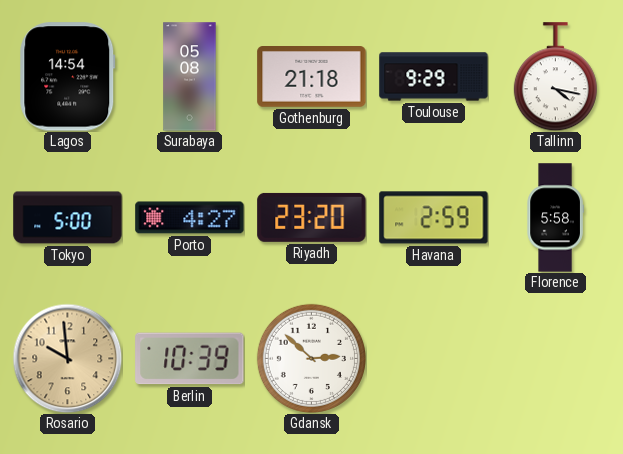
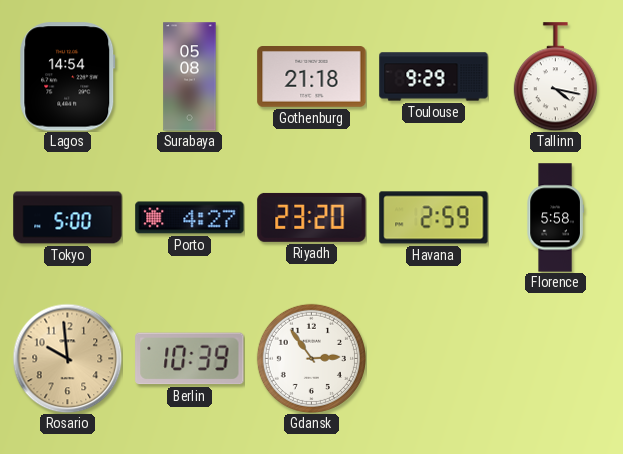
Gdansk: 2:52 -> 2:54 (311, 358)
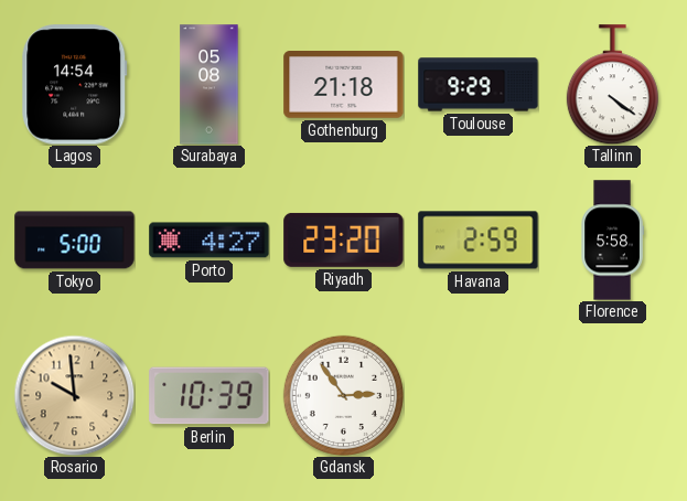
Tallinn: 4:17 -> 4:21 (612, 85)
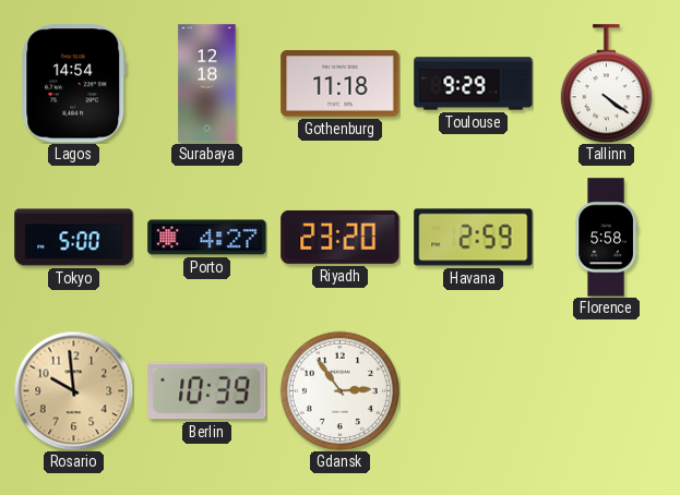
Surabaya: 05:08 -> 12:18 (207, 84)
Gothenburg: 21:18 -> 11:18 (341, 84)
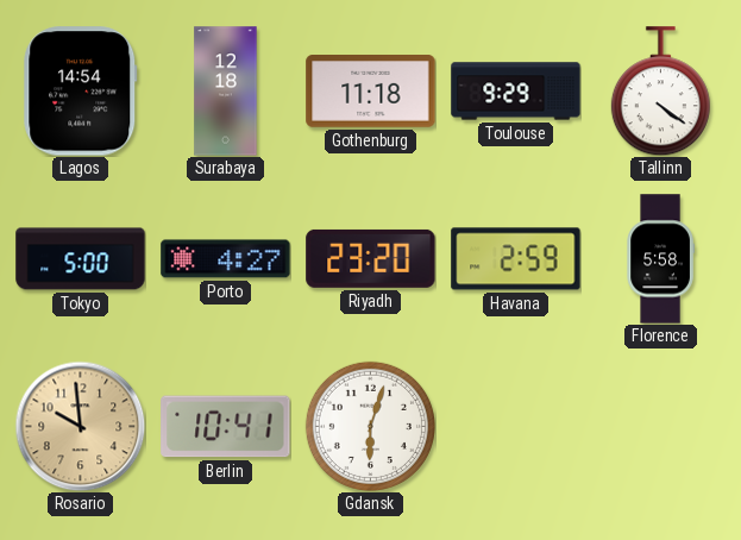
Berlin: 10:39 -> 10:41 (226, 427)
Gdansk: 2:54 -> 6:03 (370, 426)
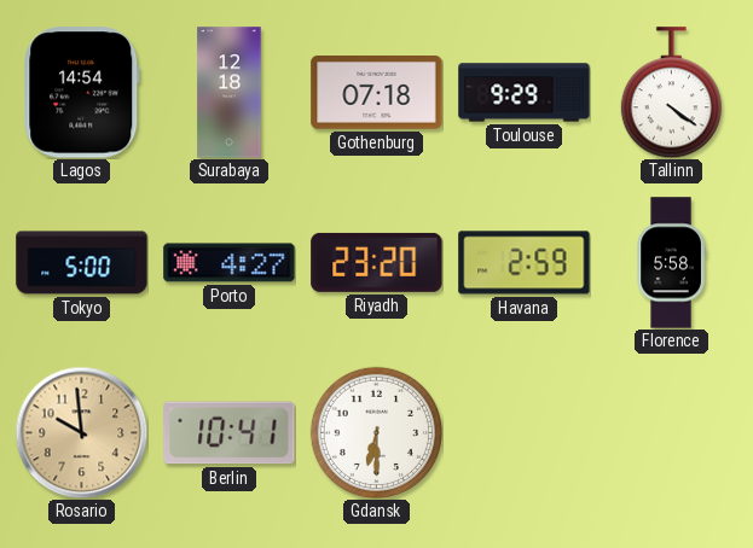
Gothenburg: 11:18 -> 07:18 (377, 93)
Gdansk: 6:03 -> 6:30 (376, 432)
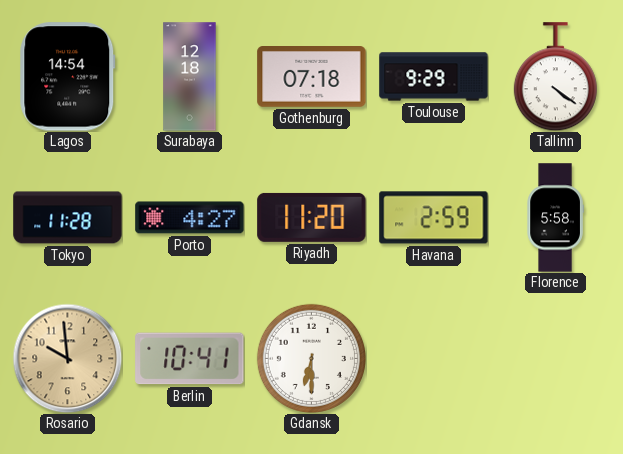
Tokyo: 5:00 -> 11:28 (68, 218)
Riyadh: 23:20 -> 11:20 (312, 217)
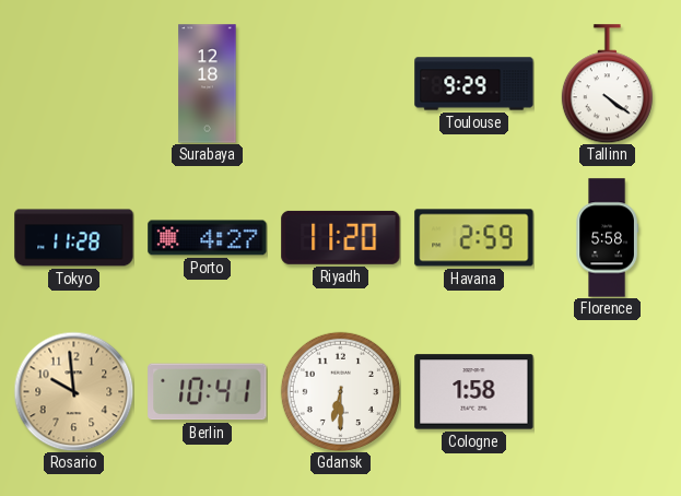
Lagos: 14:54 -> none (68, 77)
Gothenburg: 07:18 -> none (312, 77)
Cologne: none -> 1:58 (474, 392)
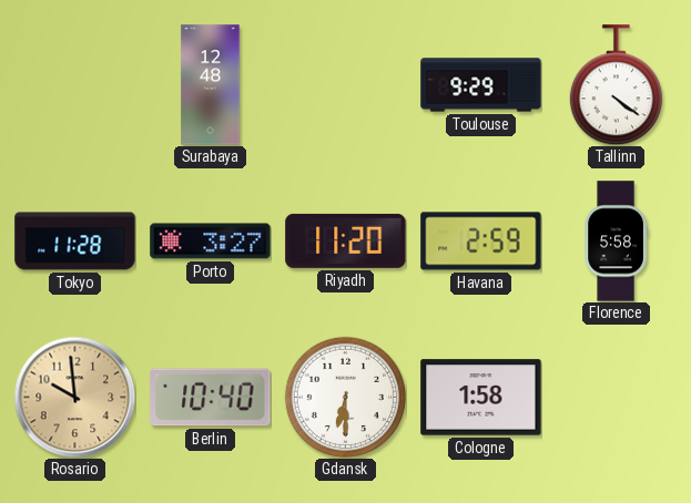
Surabaya: 12:18 -> 12:48 (211, 85)
Porto: 4:27 -> 3:27 (211, 242)
Berlin: 10:41 -> 10:40 (211, 398)
